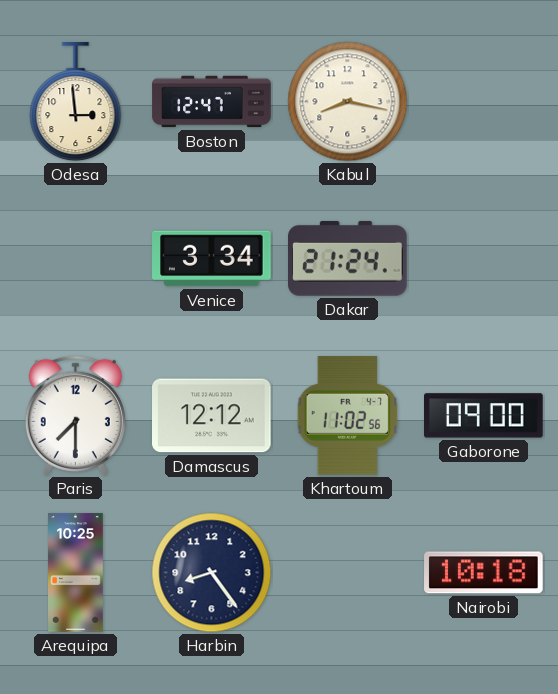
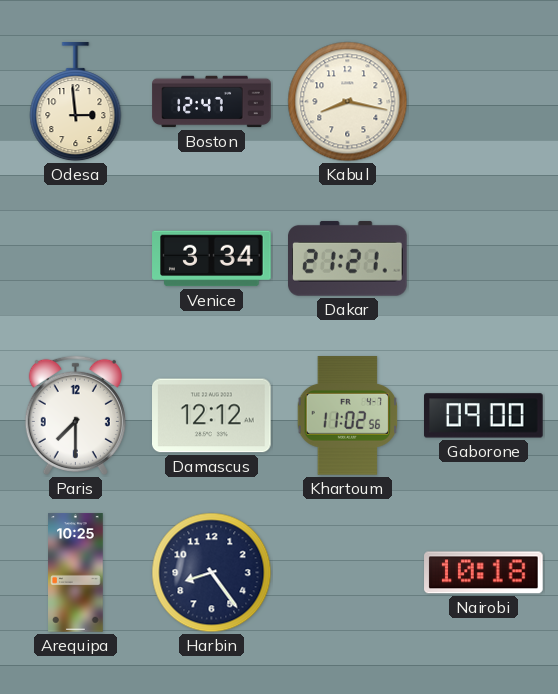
Dakar: 21:24 -> 21:21 (348, 258)
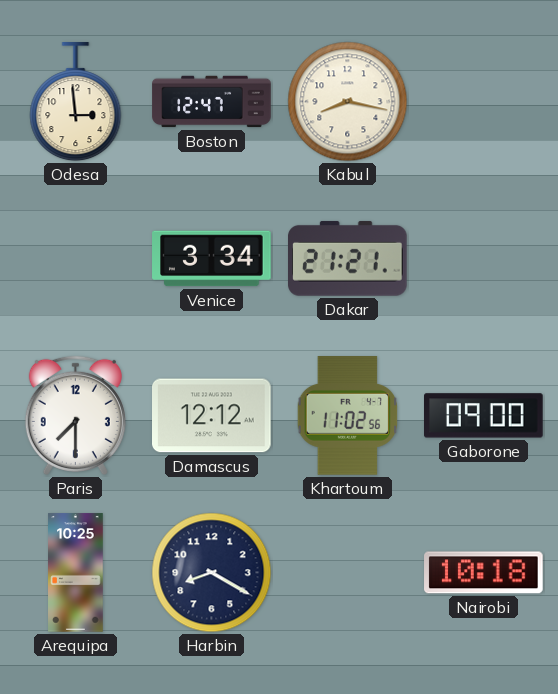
Harbin: 8:24 -> 8:20 (212, 573)
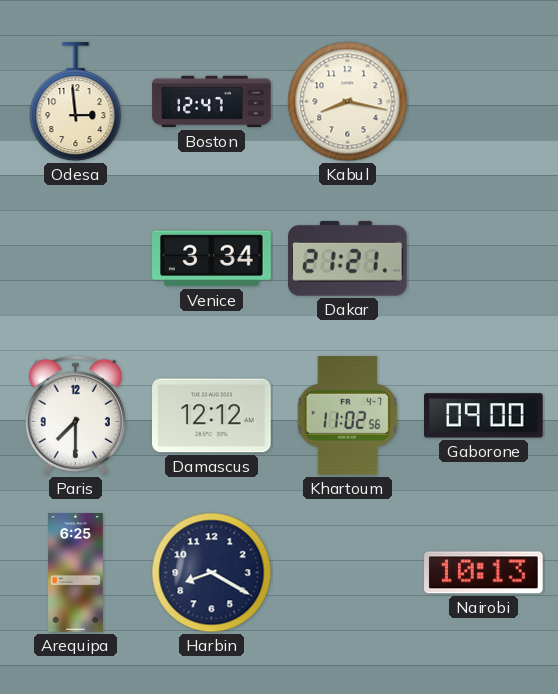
Arequipa: 10:25 -> 6:25 (76, 573)
Nairobi: 10:18 -> 10:13 (484, 573)
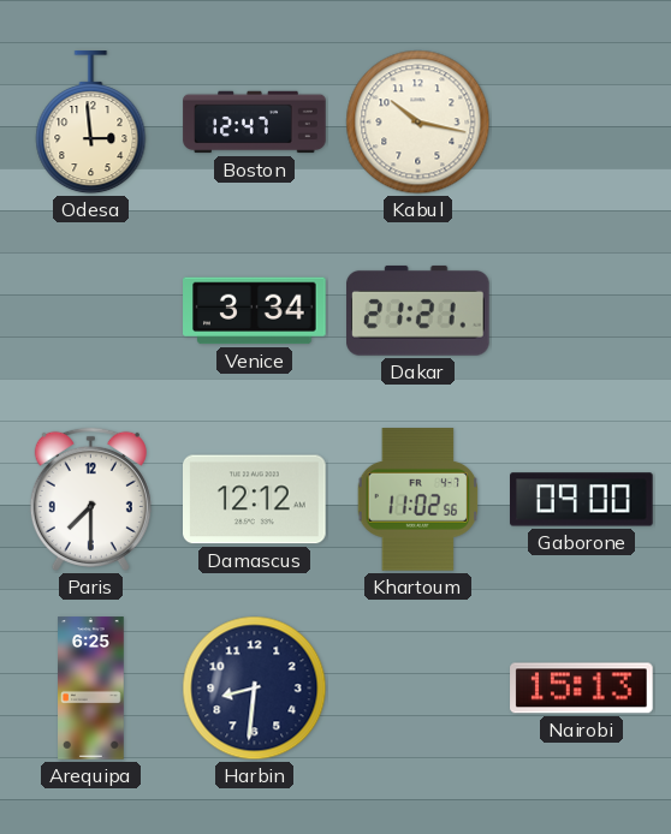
Kabul: 8:17 -> 10:17 (418, 123)
Harbin: 8:20 -> 8:31 (255, 689)
Nairobi: 10:13 -> 15:13 (582, 689)
